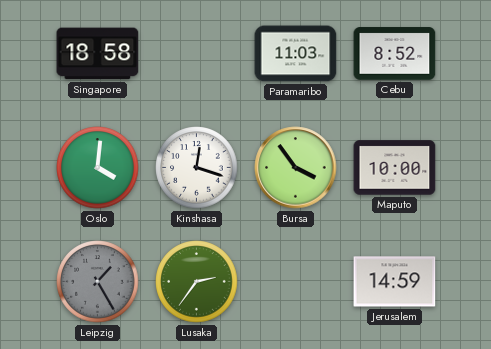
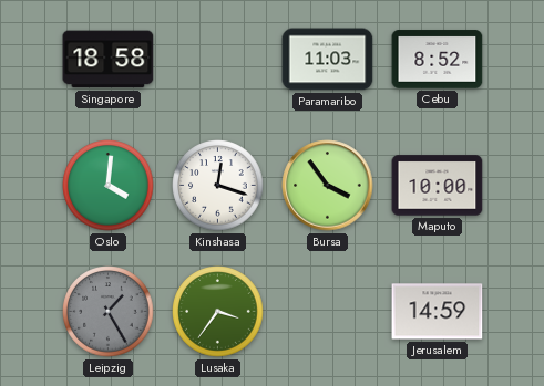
Lusaka: 2:36 -> 3:36 (218, 312)
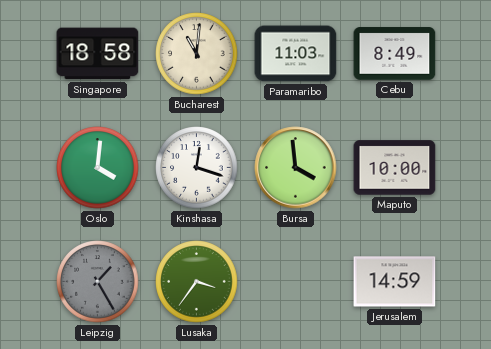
Bucharest: none -> 11:01 (197, 54)
Cebu: 8:52 -> 8:49 (395, 54)
Bursa: 3:54 -> 3:59 (296, 168)
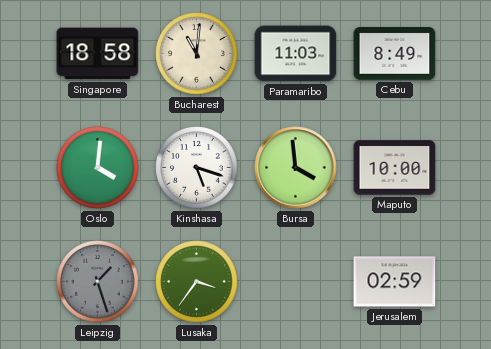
Kinshasa: 12:18 -> 5:18 (197, 168)
Leipzig: 1:25 -> 1:27 (98, 282)
Jerusalem: 14:59 -> 02:59 (395, 282)
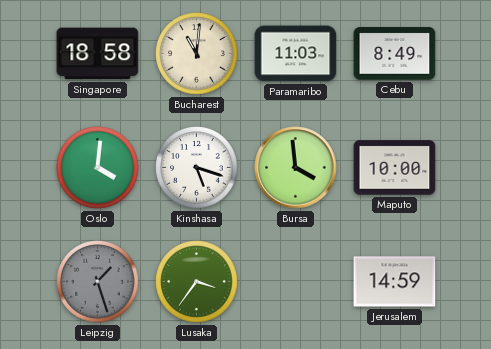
Jerusalem: 02:59 -> 14:59 (395, 282)
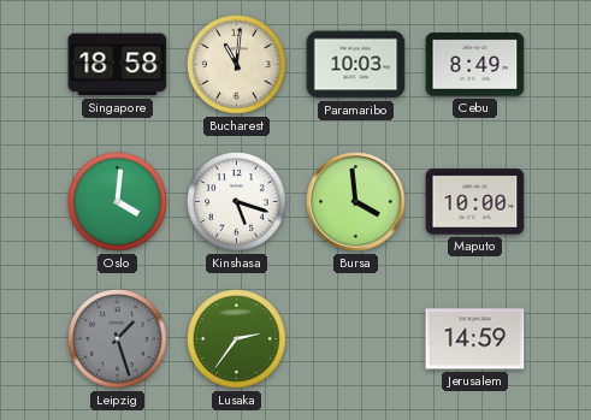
Paramaribo: 11:03 -> 10:03 (356, 65)
Lusaka: 3:36 -> 2:36 (237, 339)
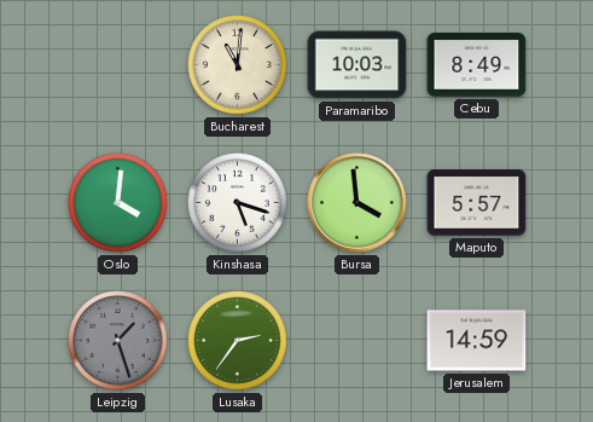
Singapore: 18:58 -> none (118, 65)
Maputo: 10:00 -> 5:57 (477, 203)
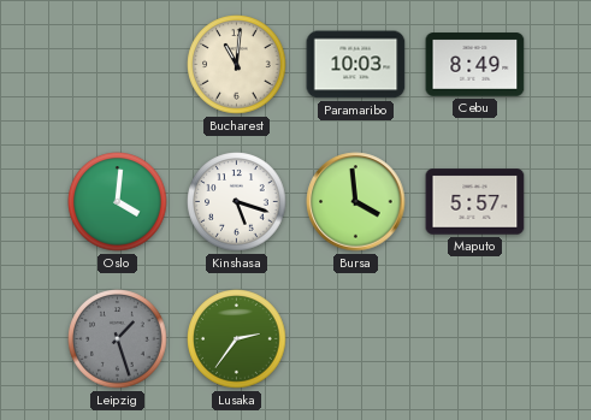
Jerusalem: 14:59 -> none (477, 341)
